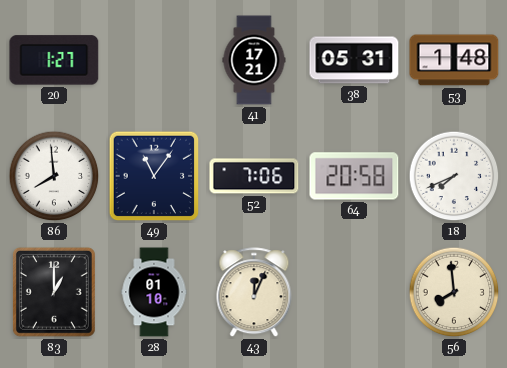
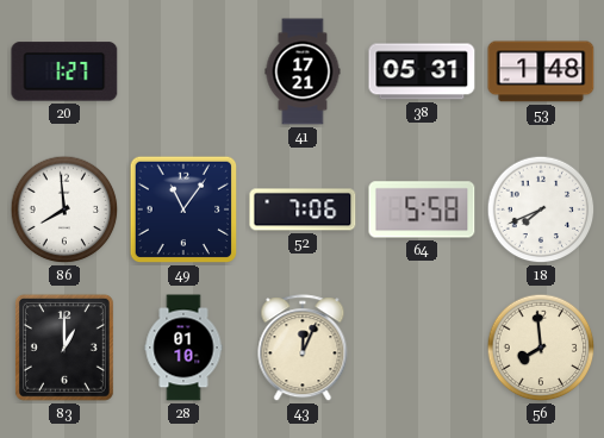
64: 20:58 -> 5:58 (422, 209)
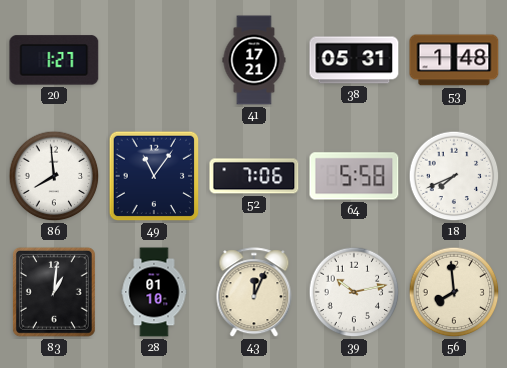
83: 1:00 -> 1:01 (54, 292)
39: none -> 10:13 (354, 292)
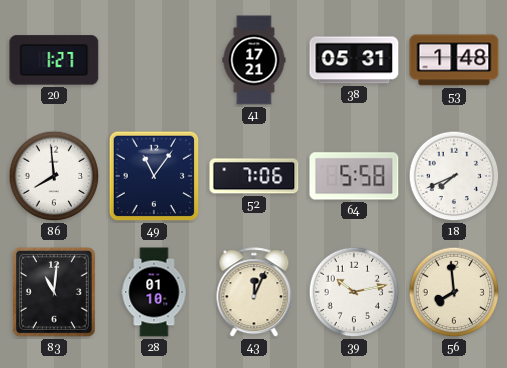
83: 1:01 -> 11:01 (54, 292)
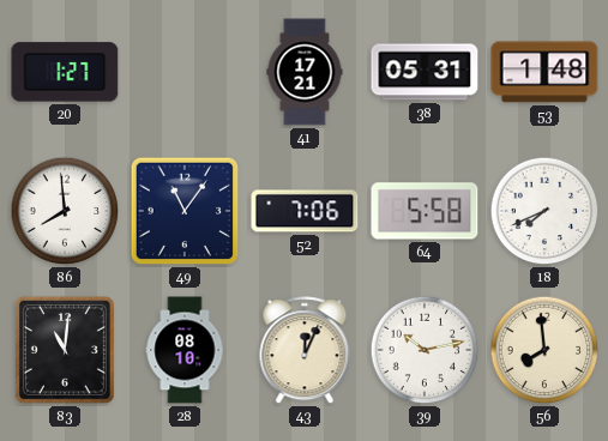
28: 01:10 -> 08:10 (185, 350)
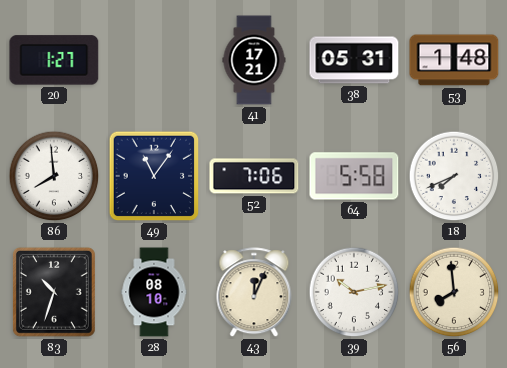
83: 11:01 -> 10:33 (54, 292)
